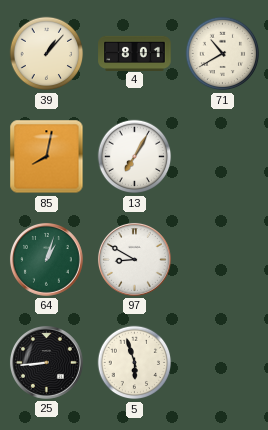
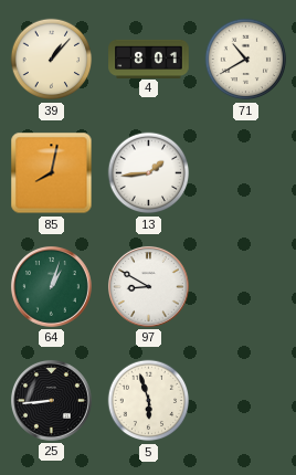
13: 7:05 -> 1:44 (149, 173)
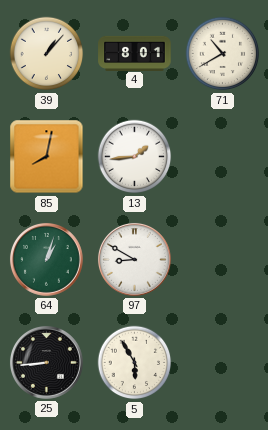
5: 5:57 -> 5:55 (135, 363)
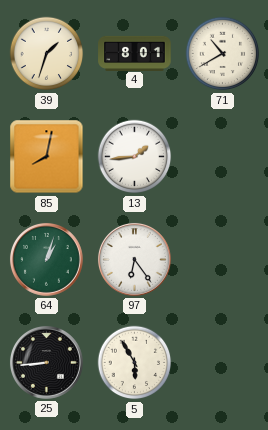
39: 1:07 -> 1:33 (47, 54)
97: 8:50 -> 6:24 (134, 259)
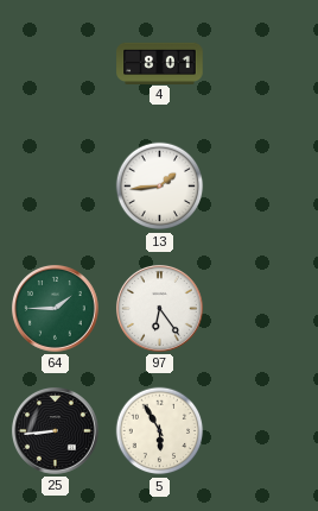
39: 1:33 -> none (47, 54)
71: 10:40 -> none (223, 54)
85: 8:02 -> none (47, 157)
64: 1:03 -> 1:45 (55, 308)
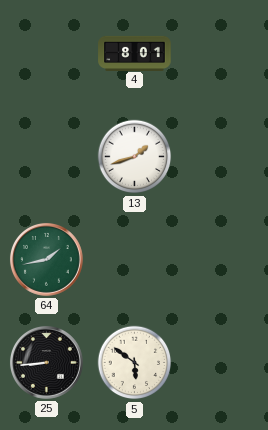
13: 1:44 -> 1:42 (135, 157)
64: 1:45 -> 1:43 (46, 259)
97: 6:24 -> none (159, 308)
5: 5:55 -> 5:51 (135, 363)
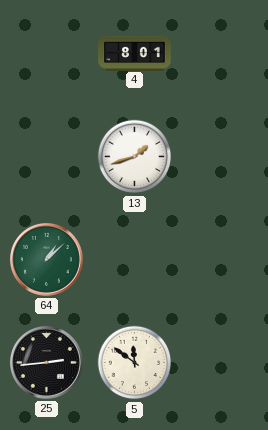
64: 1:43 -> 1:08 (46, 259)
25: 8:44 -> 2:44 (46, 362)
5: 5:51 -> 11:51 (135, 363)
